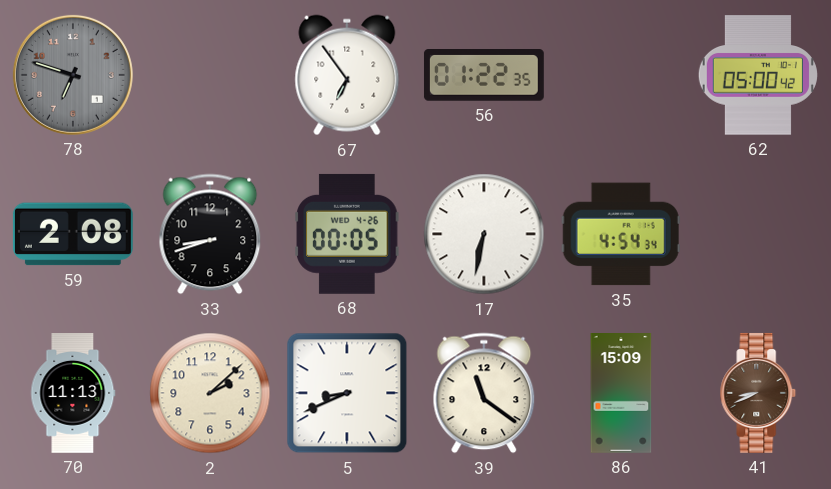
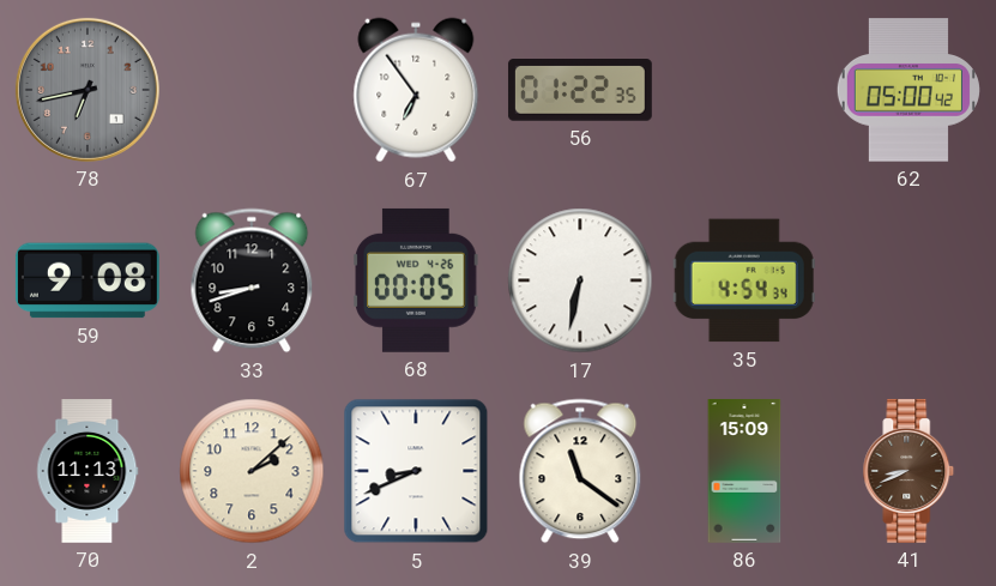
78: 6:48 -> 6:43 (87, 90)
59: 2:08 -> 9:08 (87, 280)
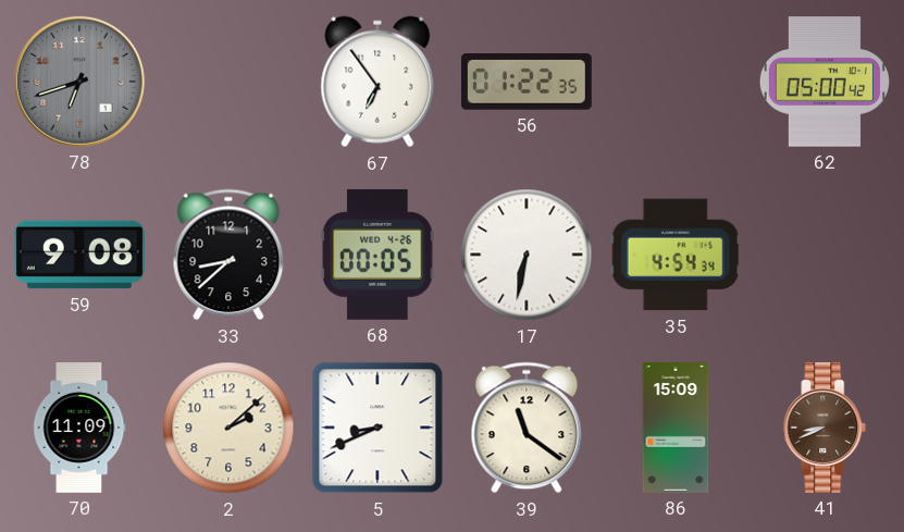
78: 6:43 -> 6:42 (79, 82)
33: 8:42 -> 8:38 (228, 255)
70: 11:13 -> 11:09 (79, 429)
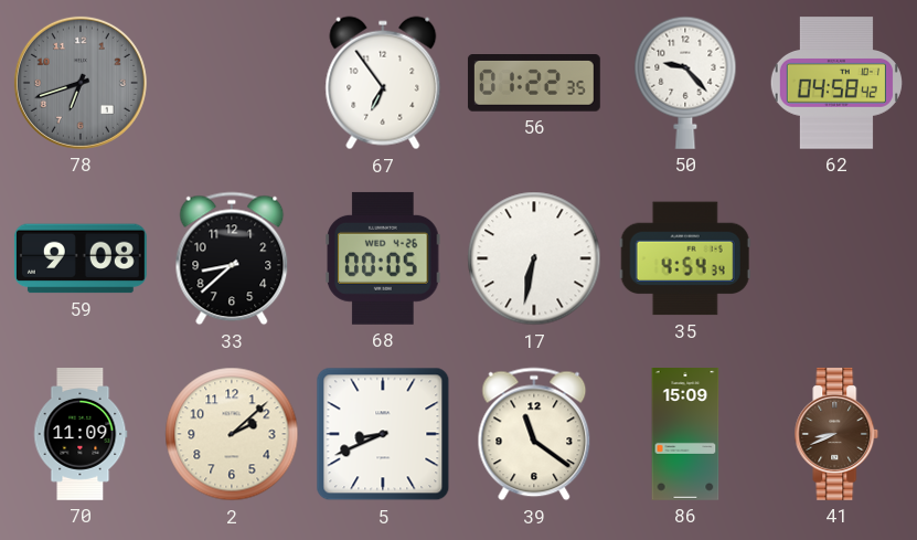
50: none -> 9:23 (685, 83)
62: 05:00 -> 04:58 (836, 83)
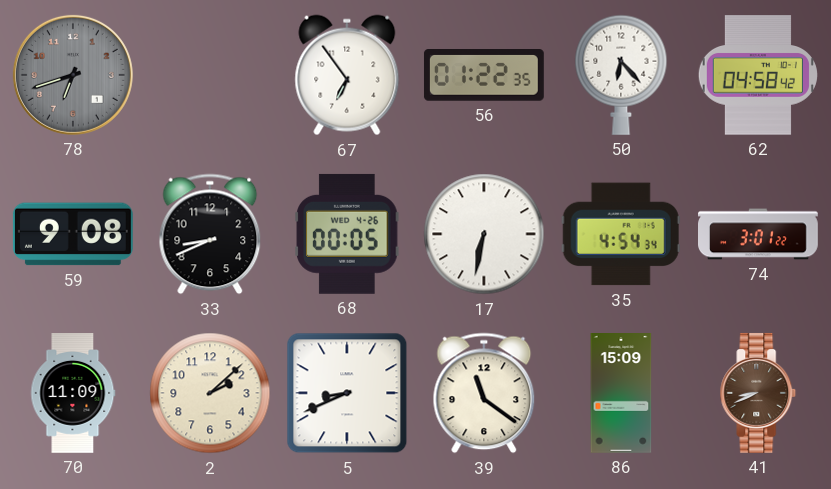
50: 9:23 -> 6:23 (621, 75)
33: 8:38 -> 8:41 (210, 234)
74: none -> 3:01 (759, 234)
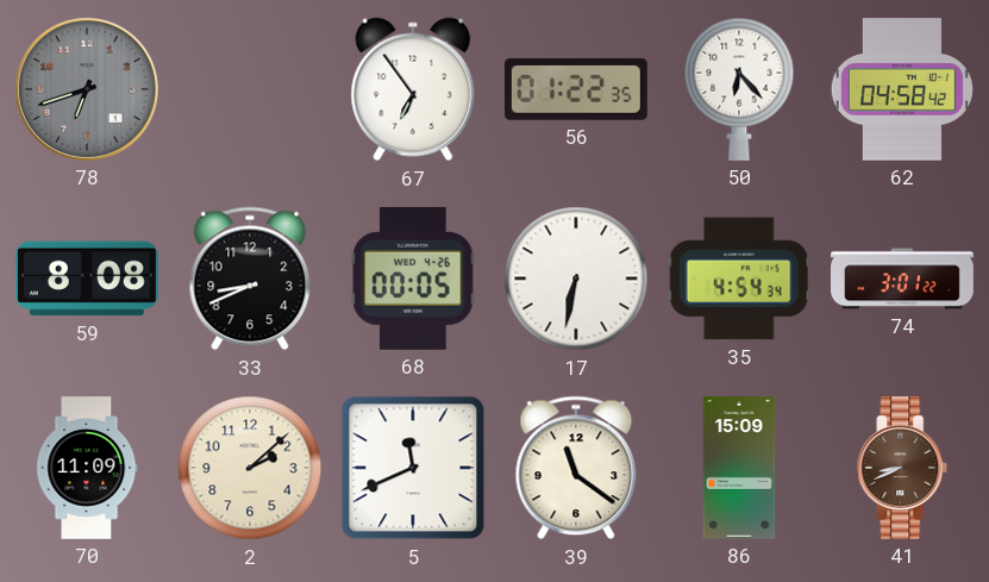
59: 9:08 -> 8:08 (87, 279)
5: 8:41 -> 11:41 (413, 468)
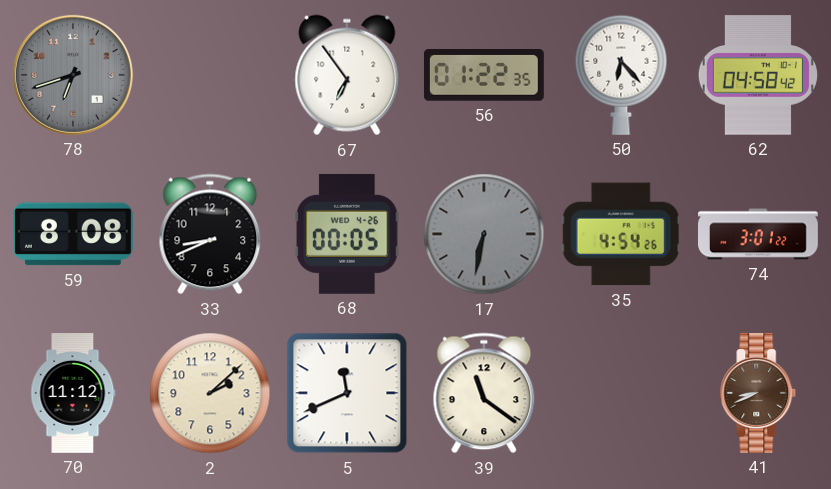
17 dial: white -> grey (484, 234)
35: 4:54:34 -> 4:54:26 (621, 234)
70: 11:09 -> 11:12 (73, 394)
86: 15:09 -> none (739, 469)
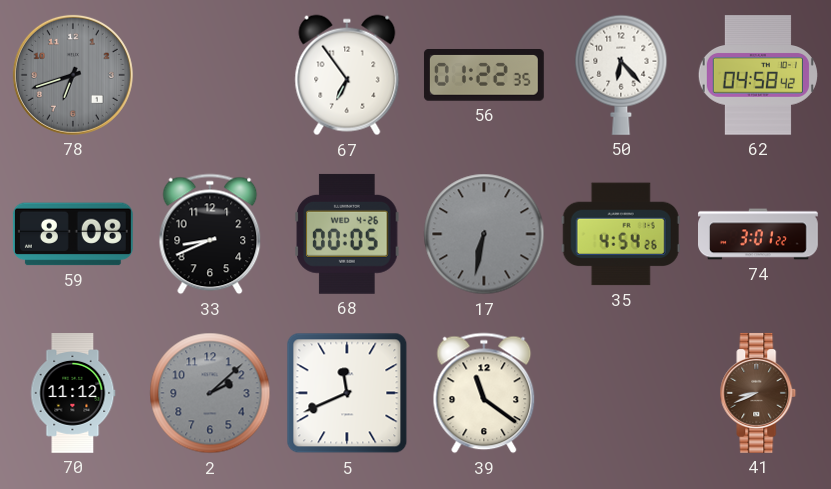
2 dial: cream -> grey (210, 393)
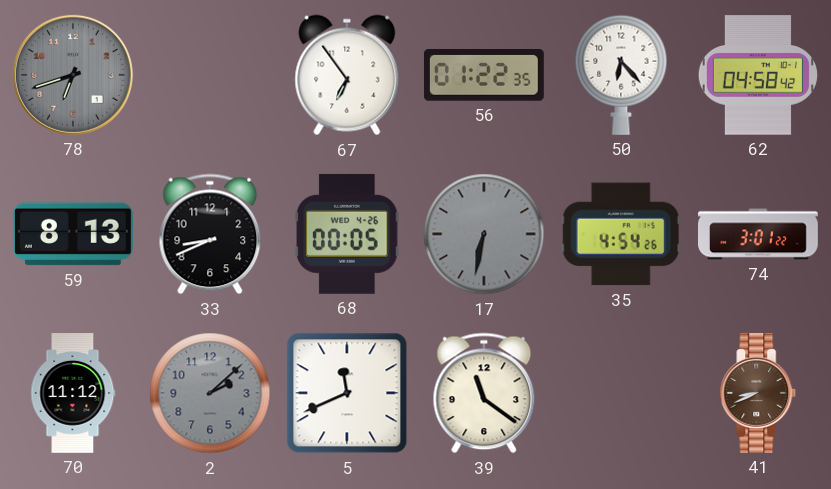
59: 8:08 -> 8:13 (73, 234)
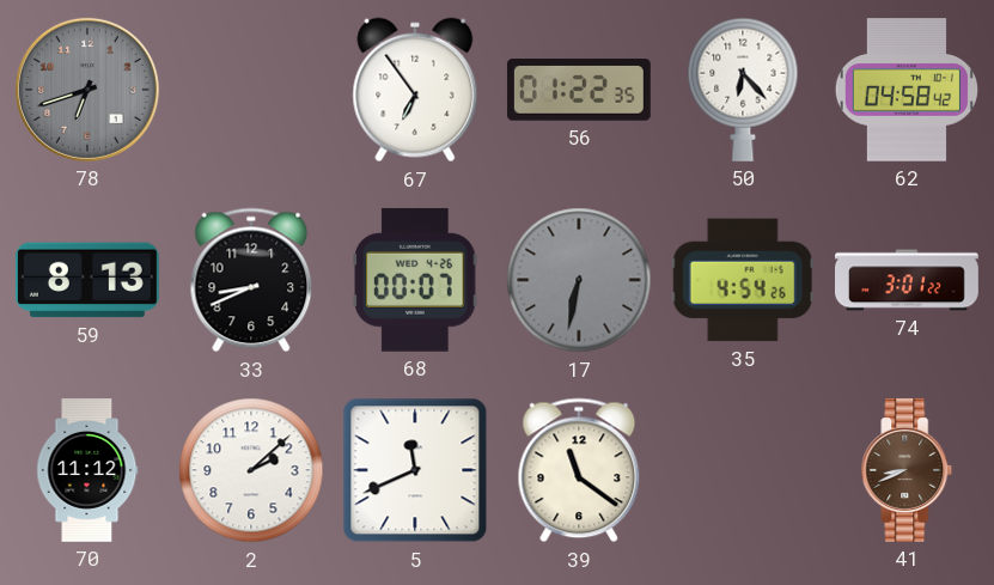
68: 00:05 -> 00:07 (415, 280)
2 dial: grey -> white (251, 470)
